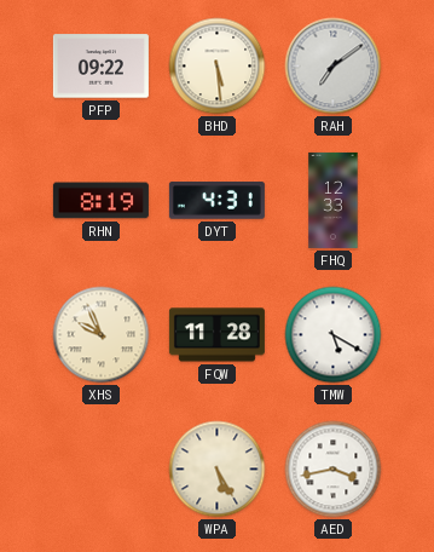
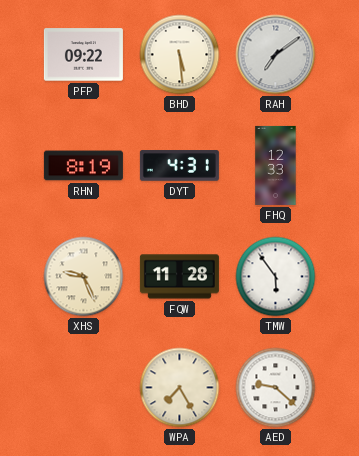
XHS: 9:56 -> 9:26 (84, 277)
TMW: 5:20 -> 5:54 (276, 277)
WPA: 5:25 -> 7:25 (180, 388)
AED: 3:43 -> 9:22 (276, 388)
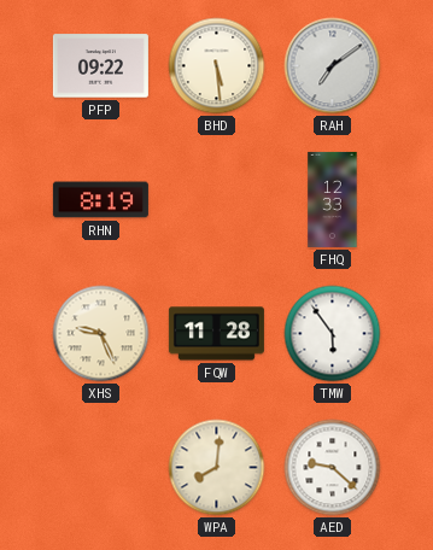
DYT: 4:31 -> none (179, 166)
WPA: 7:25 -> 8:01 (217, 468)
